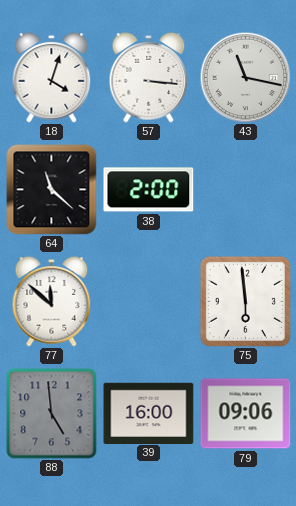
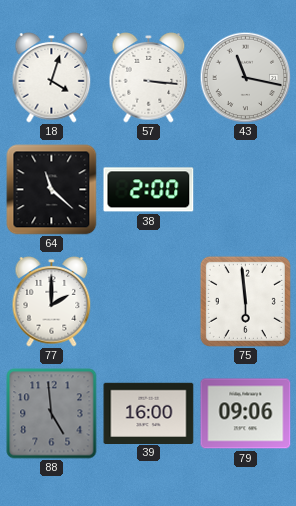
77: 11:52 -> 2:00 (52, 302)
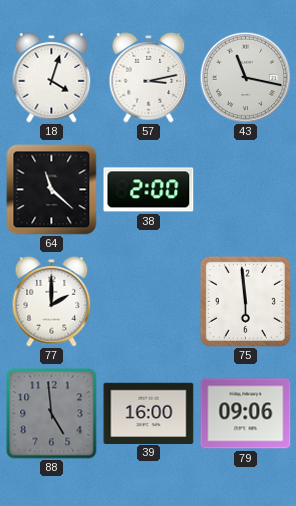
57: 3:16 -> 3:13 (149, 78)
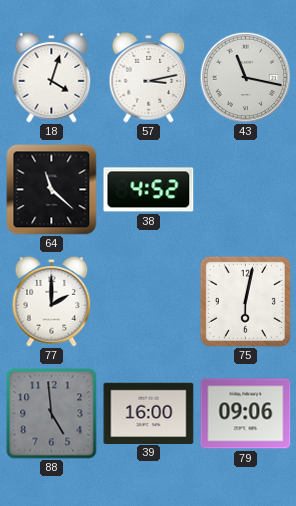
38: 2:00 -> 4:52 (149, 190)
75: 5:59 -> 6:02 (245, 301)
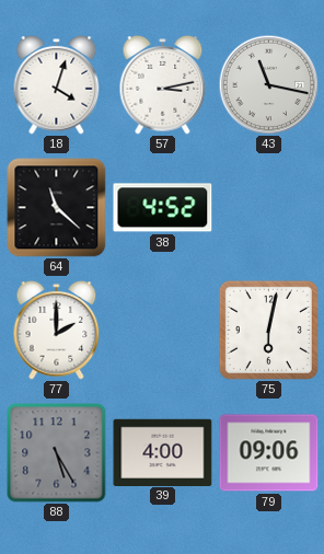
88: 4:59 -> 5:25 (57, 453)
39: 16:00 -> 4:00 (163, 452)
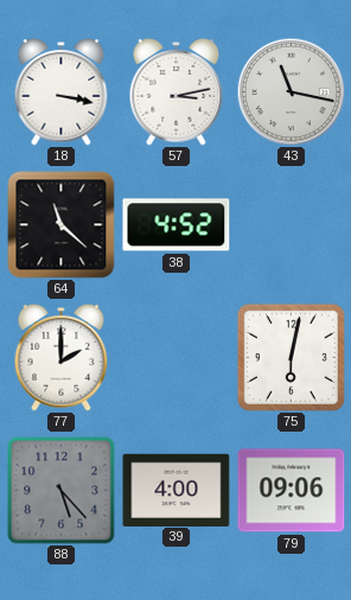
18: 4:03 -> 3:17 (62, 92)
88: 5:25 -> 5:23 (62, 491)
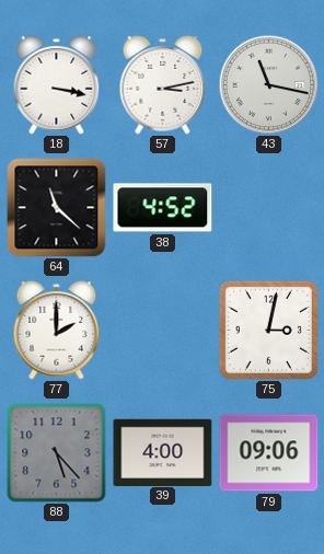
75: 6:02 -> 3:02 (268, 330)
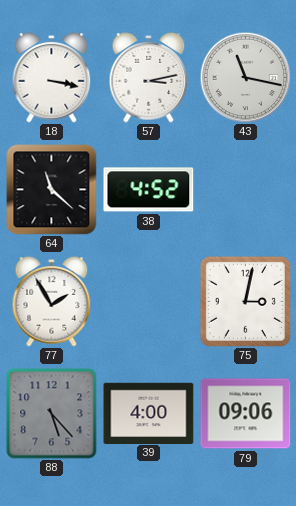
77: 2:00 -> 1:55 (52, 302)
